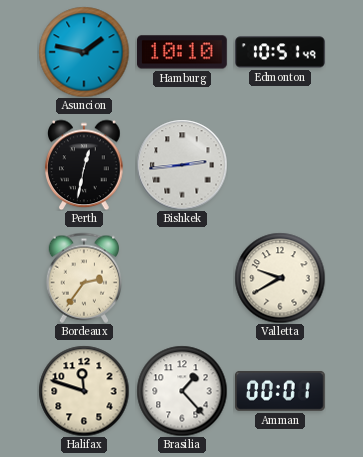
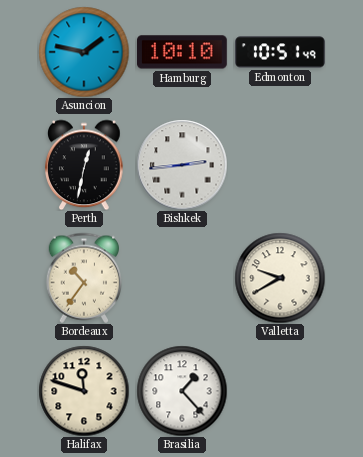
Bordeaux: 2:36 -> 10:36 (83, 278)
Amman: 00:01 -> none (281, 391)
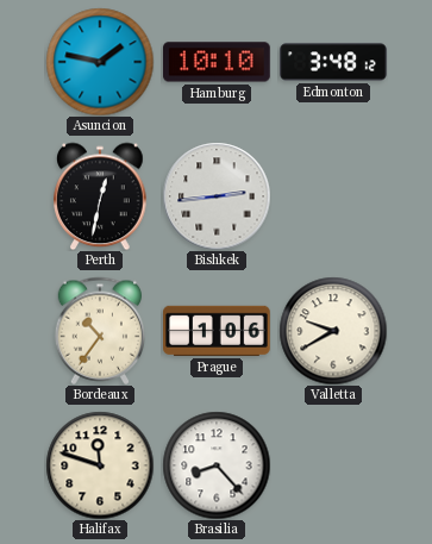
Edmonton: 10:51 -> 3:48 (333, 62)
Prague: none -> 1:06 (218, 331)
Brasilia: 1:23 -> 8:23 (217, 465)
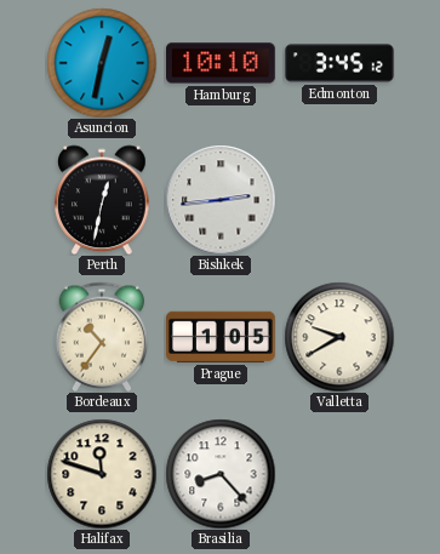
Asuncion: 1:47 -> 12:32 (102, 63)
Edmonton: 3:48 -> 3:45 (339, 63)
Prague: 1:06 -> 1:05 (222, 337)
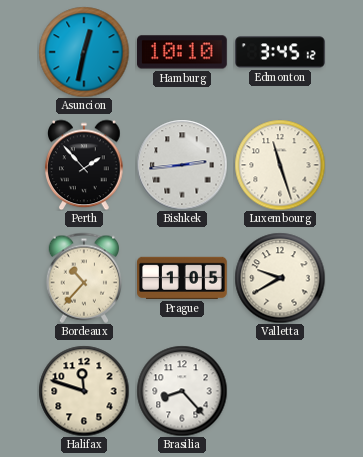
Perth: 12:32 -> 1:53 (84, 165)
Luxembourg: none -> 11:27 (280, 165)
Bordeaux: 10:36 -> 10:37 (83, 278)
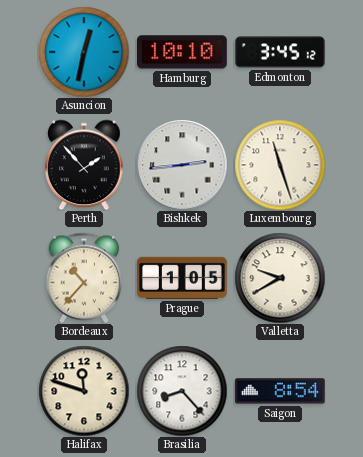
Saigon: none -> 8:54 (281, 391)
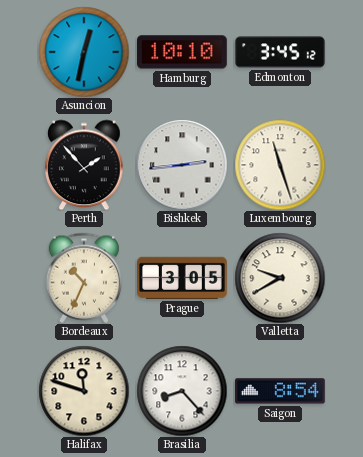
Bordeaux: 10:37 -> 10:34 (83, 278)
Prague: 1:05 -> 3:05 (183, 278)
